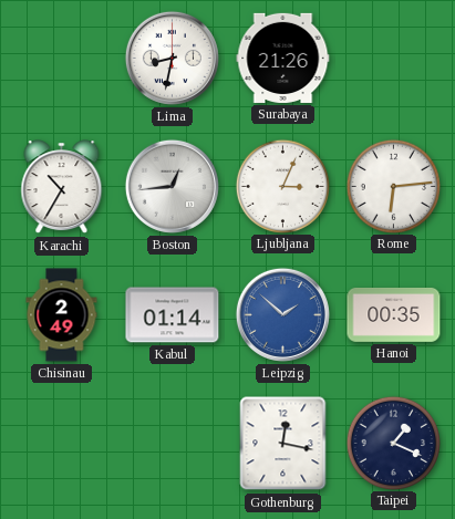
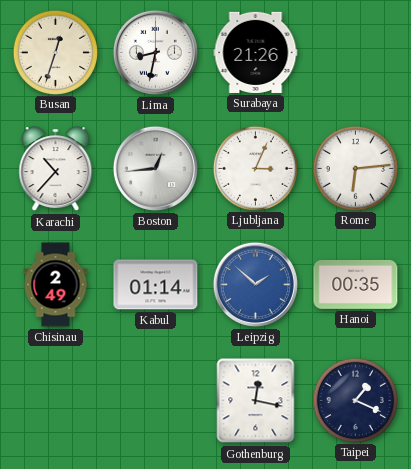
Busan: none -> 12:33 (55, 52)
Karachi: 10:35 -> 10:37 (56, 169)
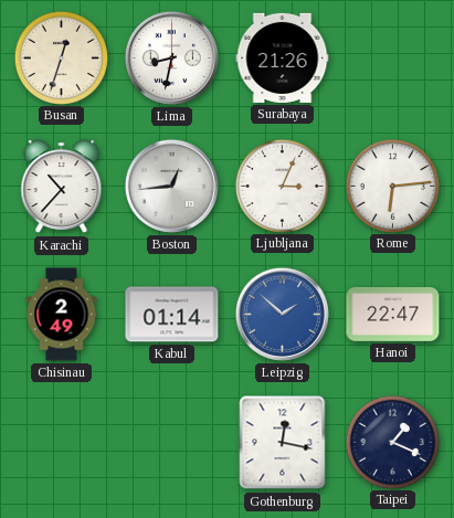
Hanoi: 00:35 -> 22:47 (393, 314)
